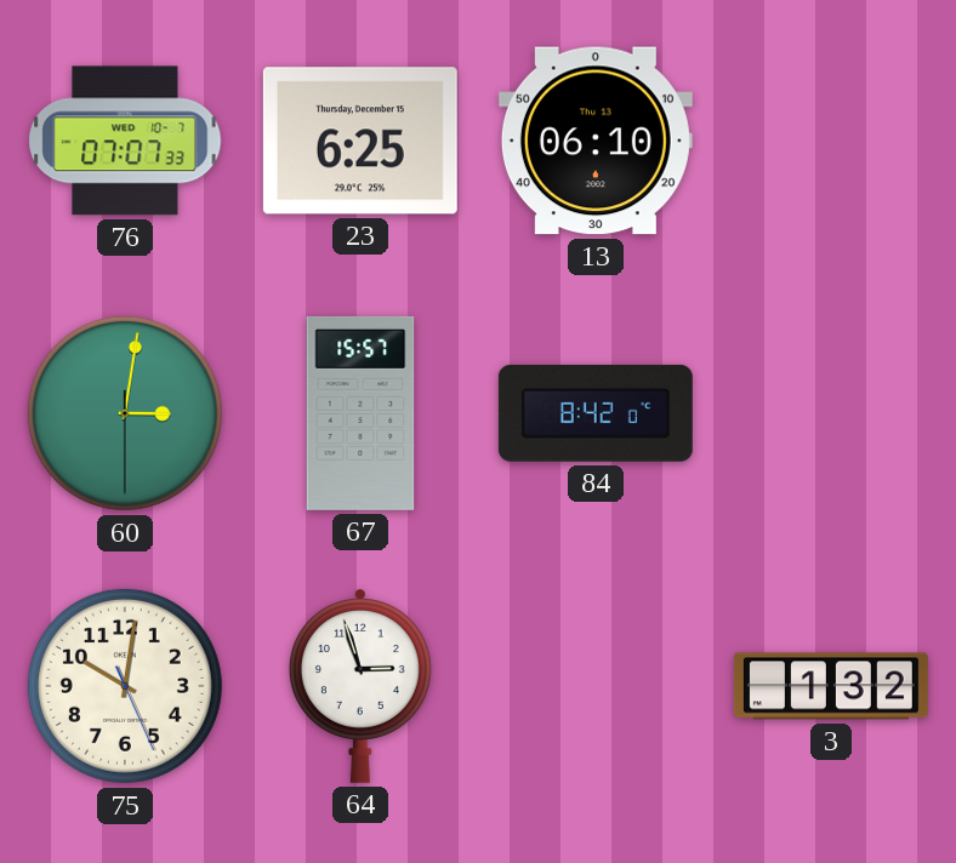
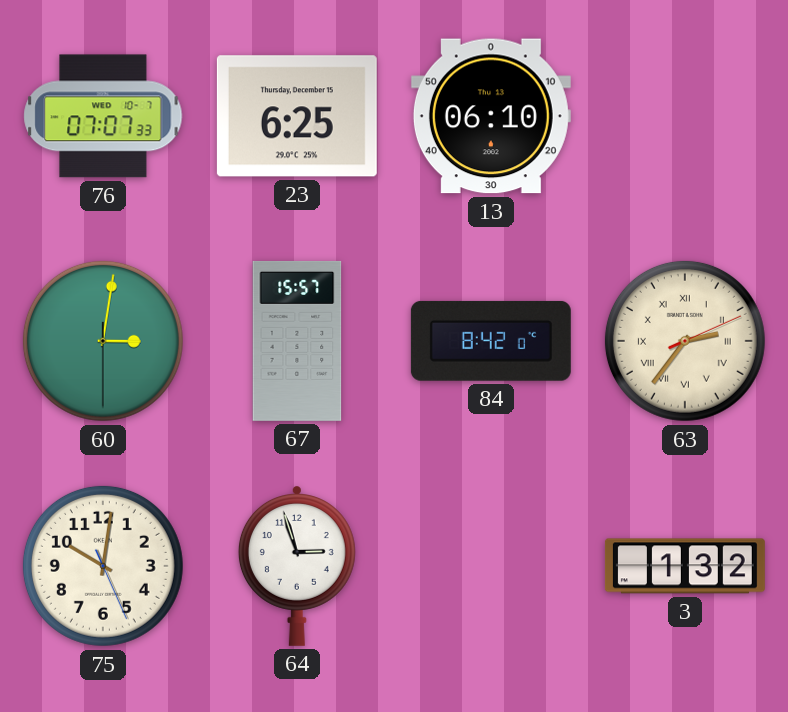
63: none -> 2:36 (685, 341)
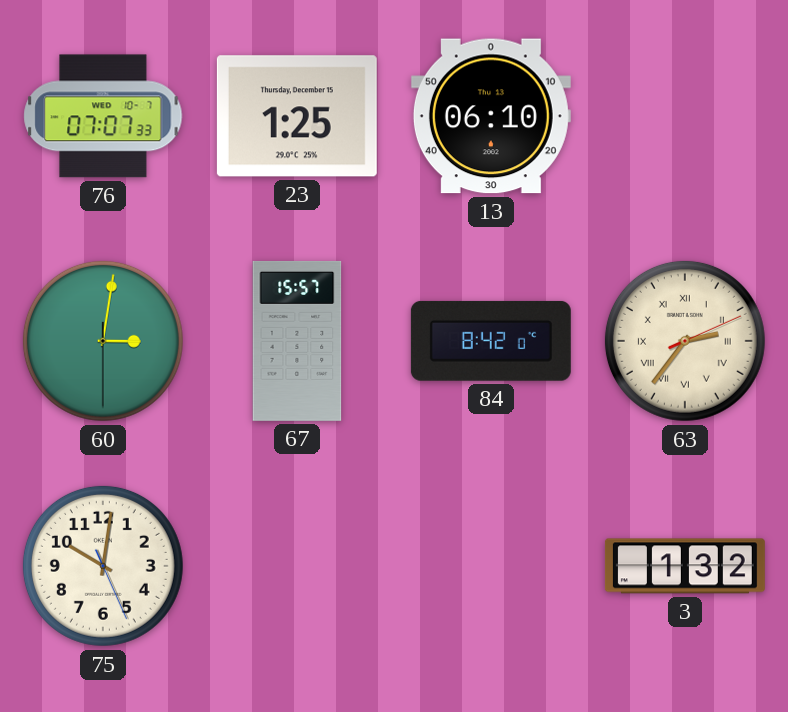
23: 6:25 -> 1:25 (297, 116)
64: 2:57 -> none (297, 566)
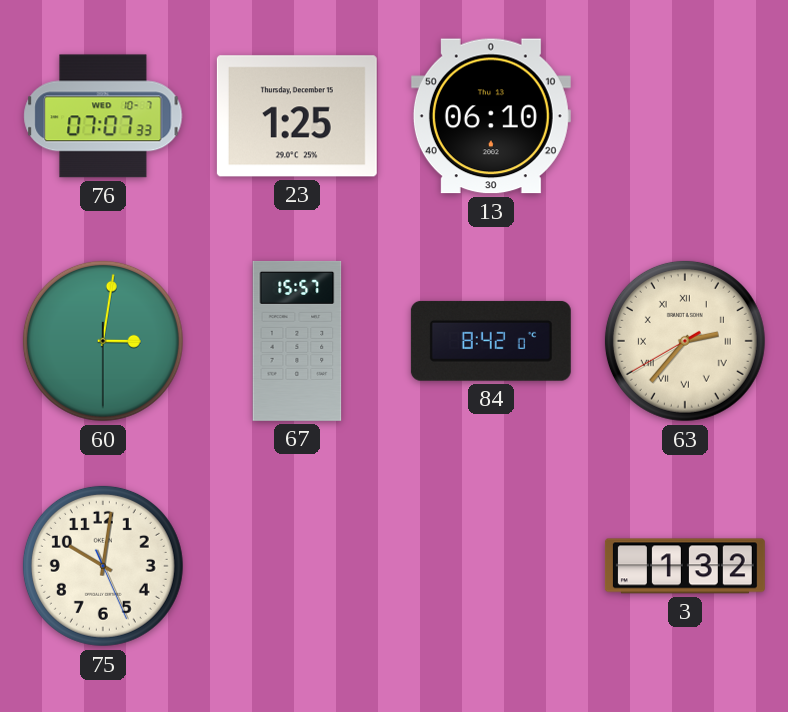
63: 2:36:11 -> 2:36:40 (685, 341)
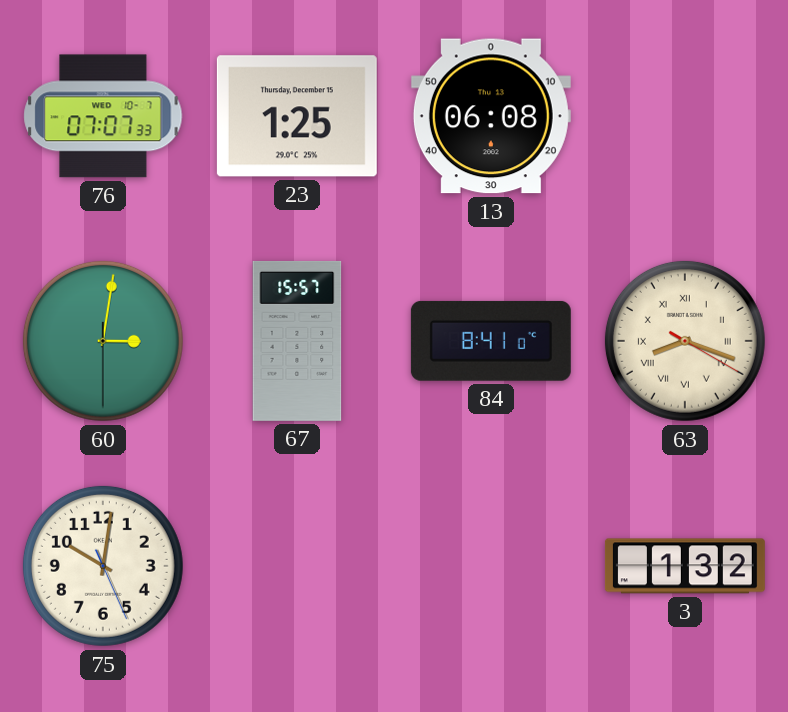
13: 06:10 -> 06:08 (491, 116)
84: 8:42 -> 8:41 (491, 341)
63: 2:36 -> 8:18 (685, 341)
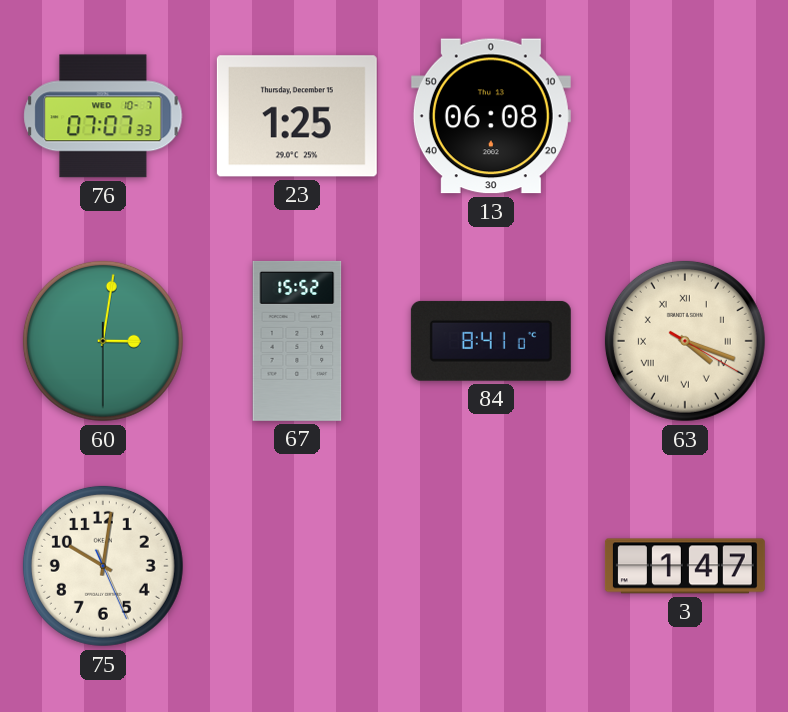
67: 15:57 -> 15:52 (297, 341)
63: 8:18 -> 4:18 (685, 341)
3: 1:32 -> 1:47 (685, 566)
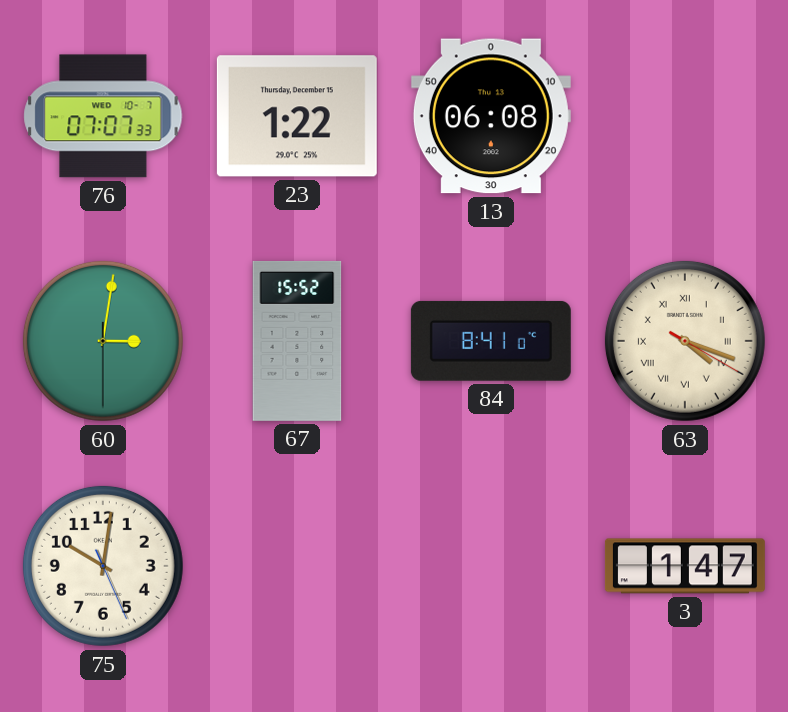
23: 1:25 -> 1:22 (297, 116)
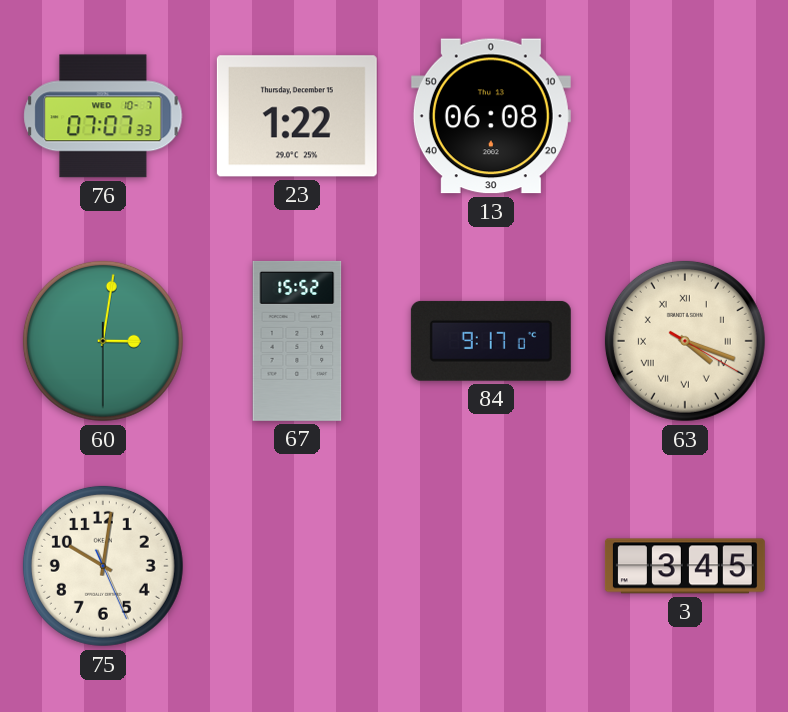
84: 8:41 -> 9:17 (491, 341)
3: 1:47 -> 3:45 (685, 566)
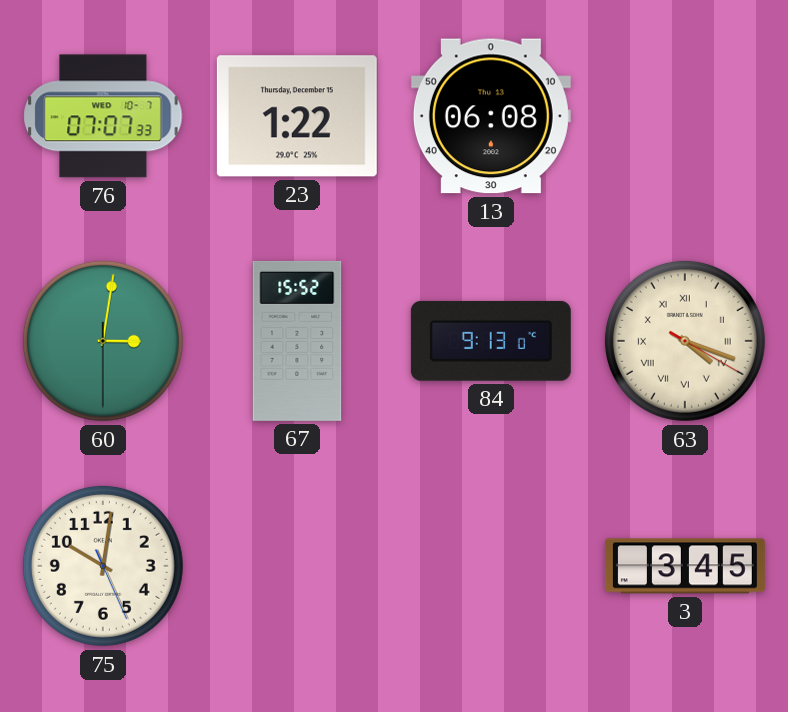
84: 9:17 -> 9:13 (491, 341)
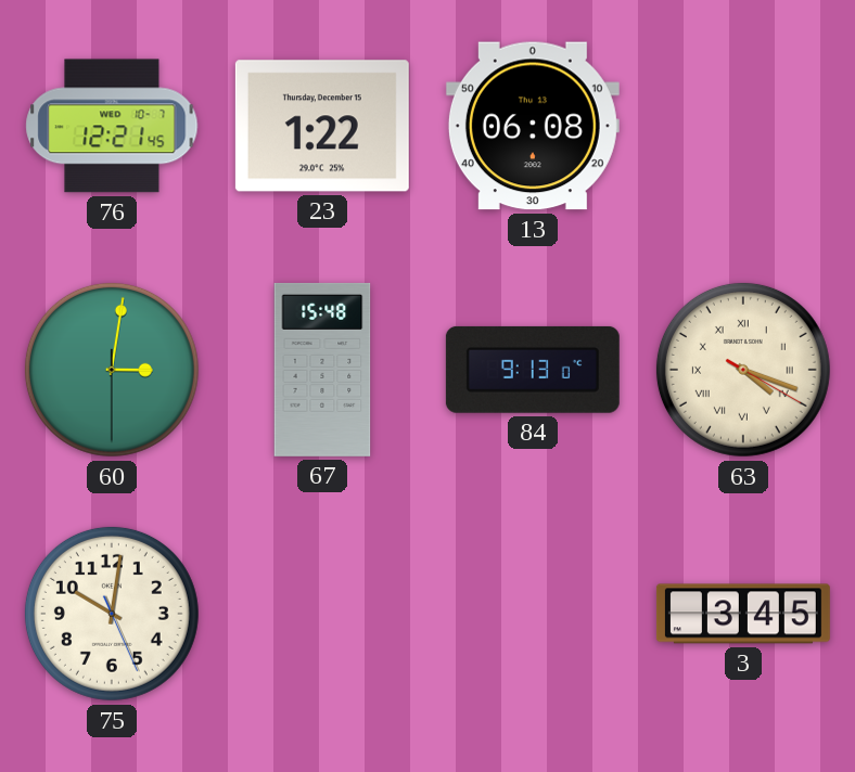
76: 07:07 -> 12:21 (112, 126)
67: 15:52 -> 15:48 (322, 370)
